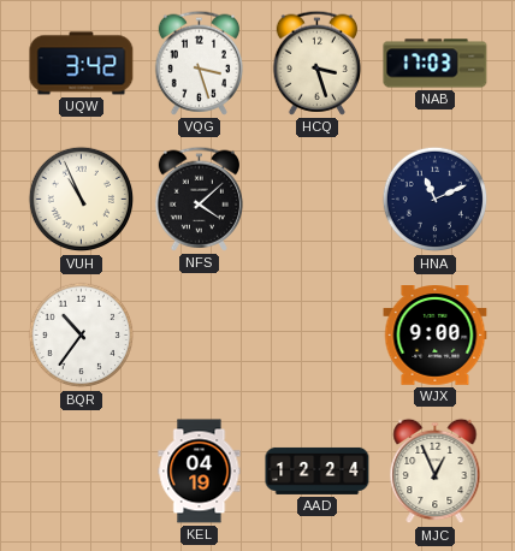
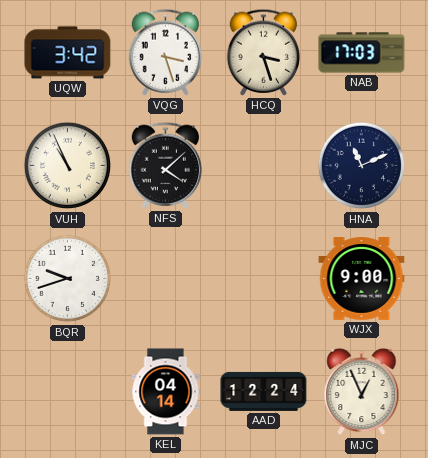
BQR: 10:36 -> 9:42 (68, 279)
KEL: 04:19 -> 04:14 (166, 392)
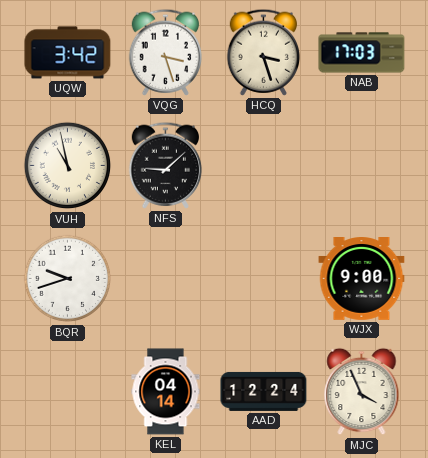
VUH: 10:56 -> 10:58 (68, 166)
NFS: 4:08 -> 9:08 (166, 165)
HNA: 11:11 -> none (362, 166)
MJC: 12:56 -> 3:56 (362, 392)
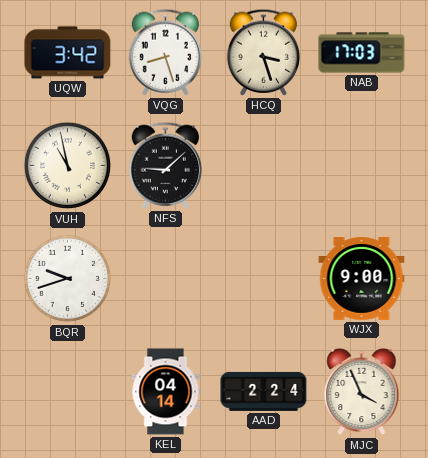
VQG: 3:27 -> 8:27 (166, 52)
AAD: 12:24 -> 2:24 (264, 391)
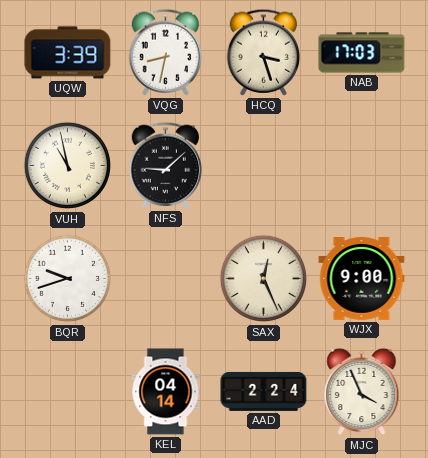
UQW: 3:42 -> 3:39 (68, 53)
VQG: 8:27 -> 8:32 (166, 52)
SAX: none -> 12:26 (264, 279)
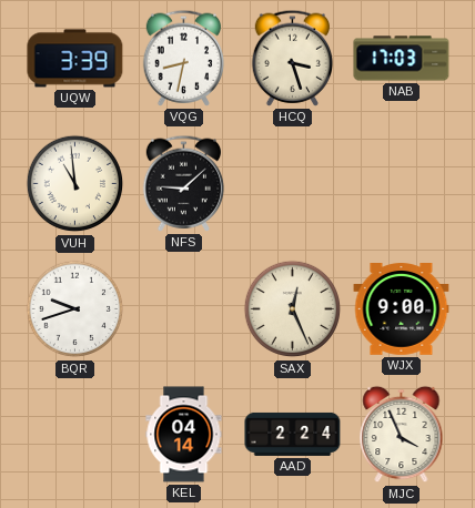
VUH: 10:58 -> 10:59 (75, 184)
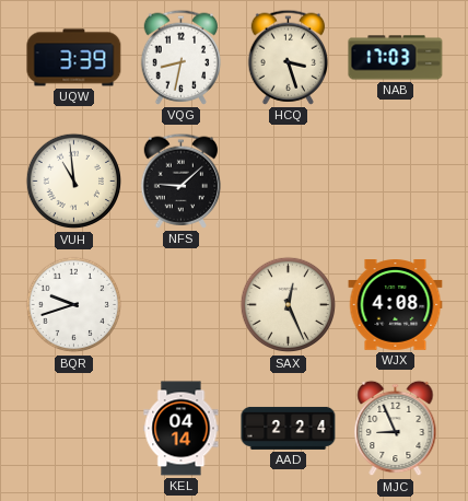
WJX: 9:00 -> 4:08 (396, 305)
MJC: 3:56 -> 8:56 (396, 429)
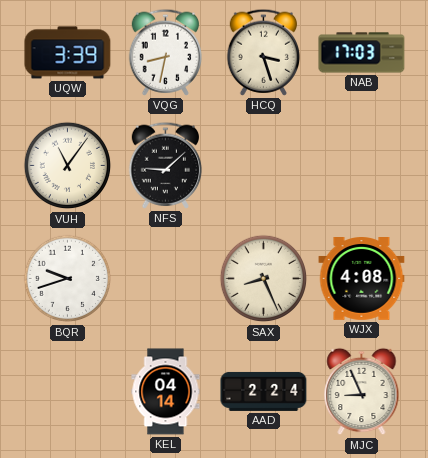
VUH: 10:59 -> 11:06 (68, 166)
SAX: 12:26 -> 8:26 (264, 279)
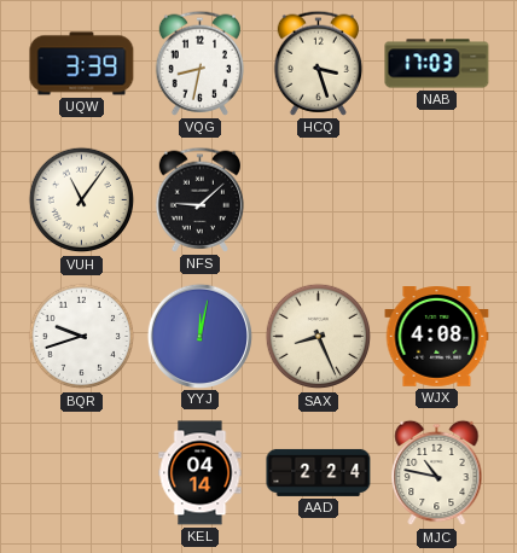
YYJ: none -> 12:02 (199, 336)
MJC: 8:56 -> 10:47 (437, 473)
